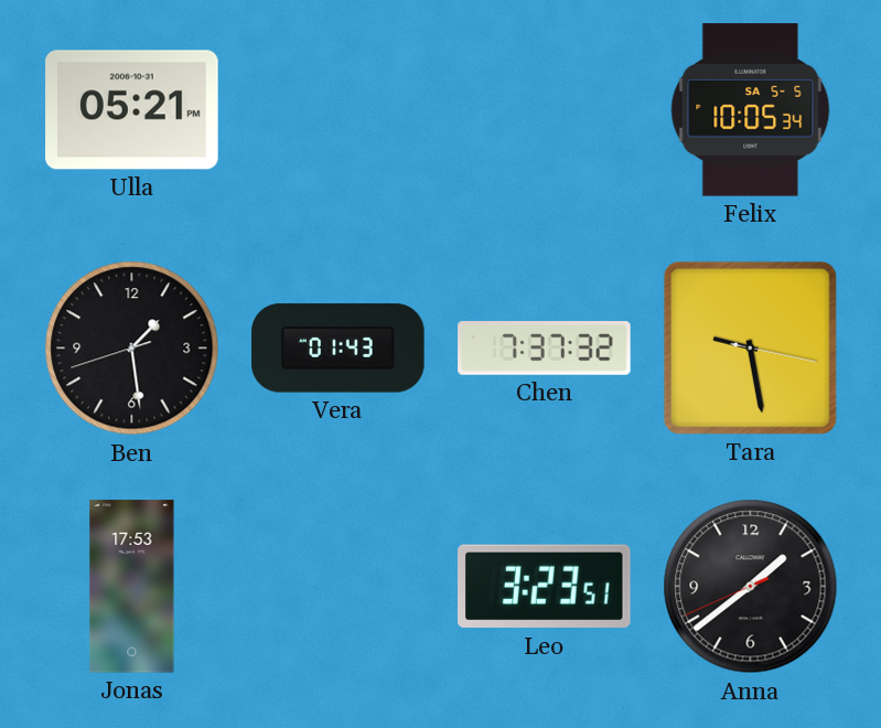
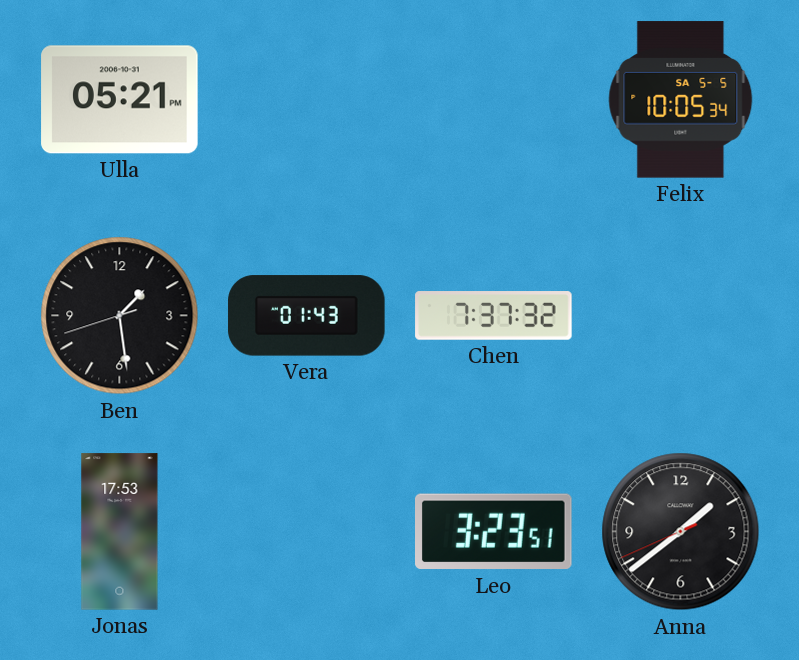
Tara: 9:28 -> none (750, 347)
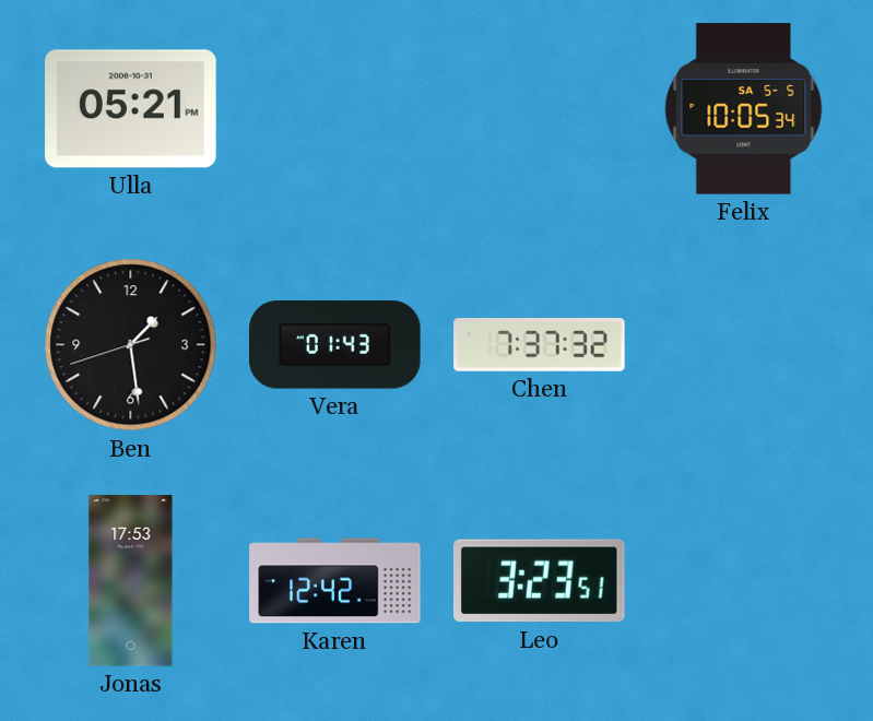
Karen: none -> 12:42 (335, 581)
Anna: 1:38 -> none (681, 532)
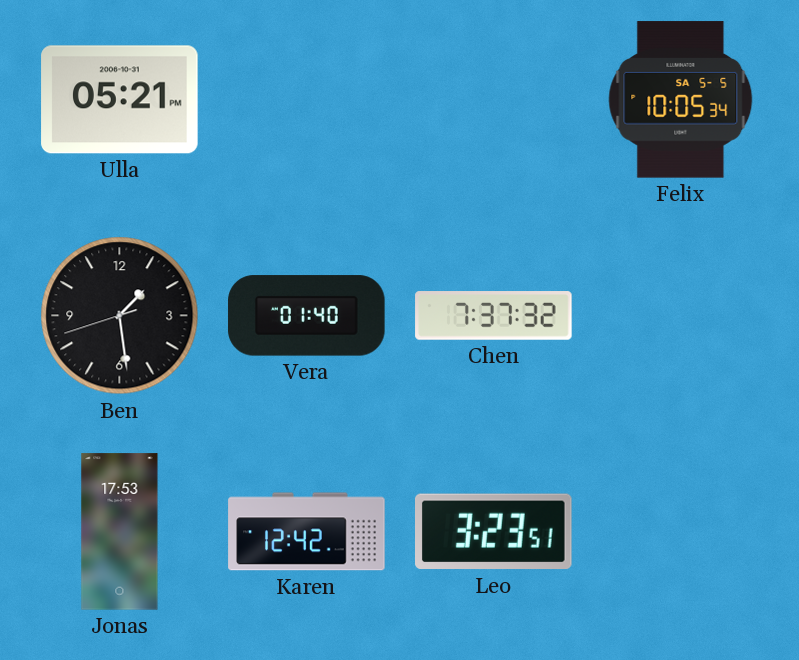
Vera: 01:43 -> 01:40 (307, 316)
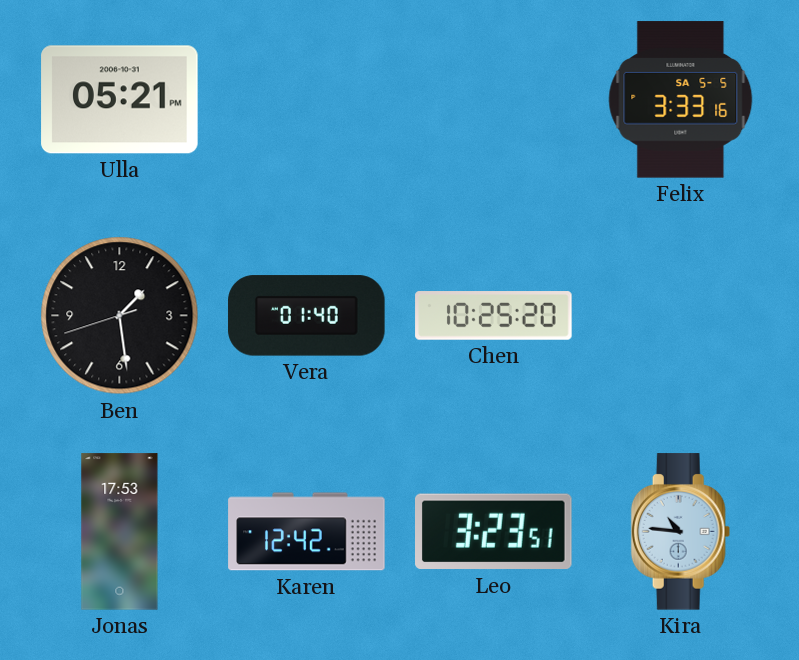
Felix: 10:05 -> 3:33 (681, 100)
Chen: 7:37 -> 10:25 (494, 316)
Kira: none -> 10:46 (681, 532)
